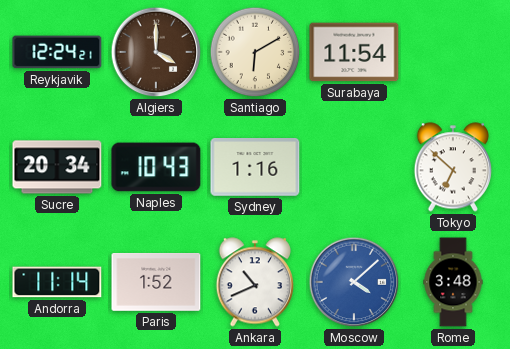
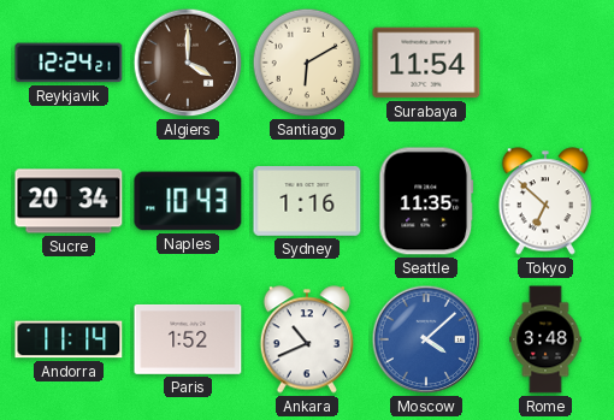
Seattle: none -> 11:35 (426, 201)
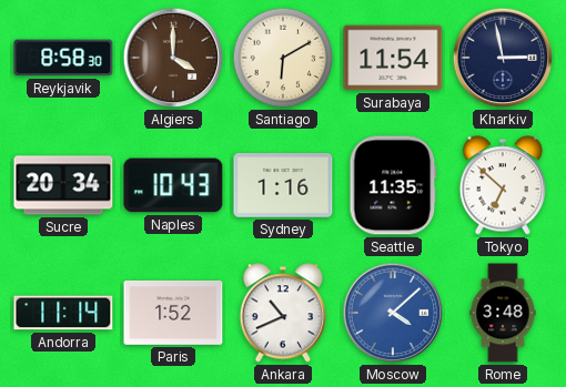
Reykjavik: 12:24 -> 8:58 (63, 58)
Kharkiv: none -> 2:58 (503, 58)
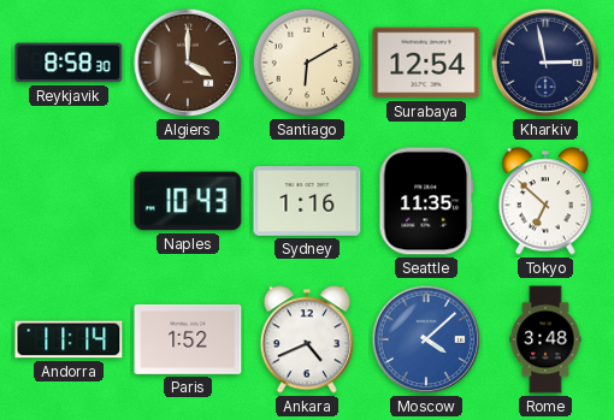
Surabaya: 11:54 -> 12:54 (426, 63)
Sucre: 20:34 -> none (63, 185)
Ankara: 10:41 -> 4:41 (306, 339)
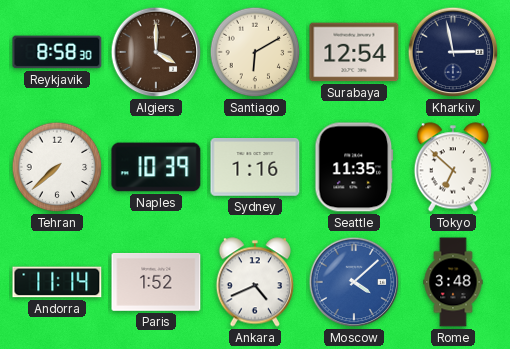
Tehran: none -> 7:38 (57, 167)
Naples: 10:43 -> 10:39 (156, 167)
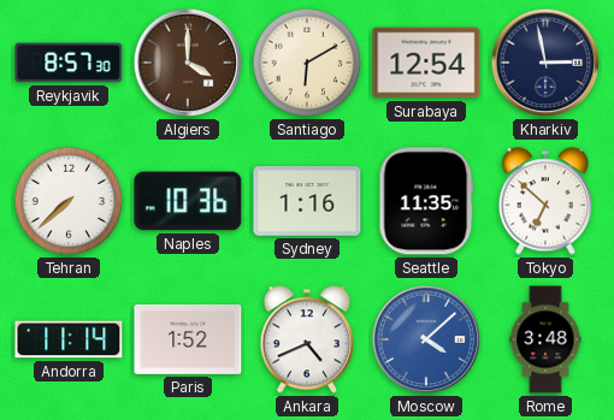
Reykjavik: 8:58 -> 8:57 (69, 63)
Naples: 10:39 -> 10:36 (188, 201)
